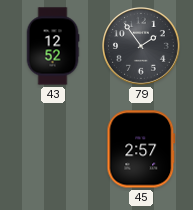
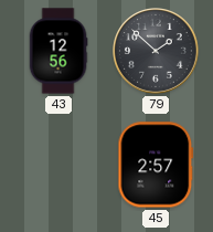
43: 12:52 -> 12:56 (58, 51)
79: 1:54 -> 1:52 (157, 52)
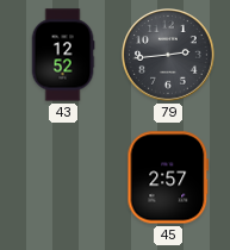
43: 12:56 -> 12:52 (63, 55)
79: 1:52 -> 2:44 (169, 56)
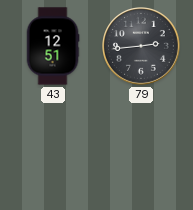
43: 12:52 -> 12:51 (53, 46)
45: 2:57 -> none (168, 177)
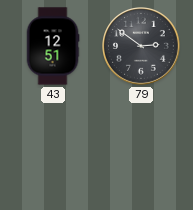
79: 2:44 -> 2:51 (142, 47)
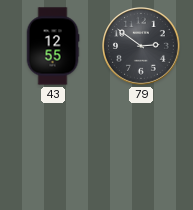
43: 12:51 -> 12:55 (53, 46)
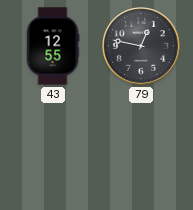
79: 2:51 -> 12:47 (142, 47)
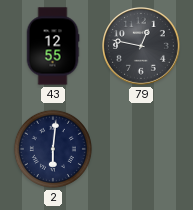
2: none -> 6:01 (53, 149)
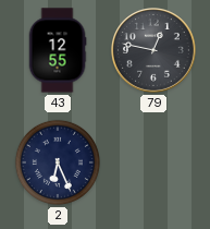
2: 6:01 -> 6:26 (58, 162)
